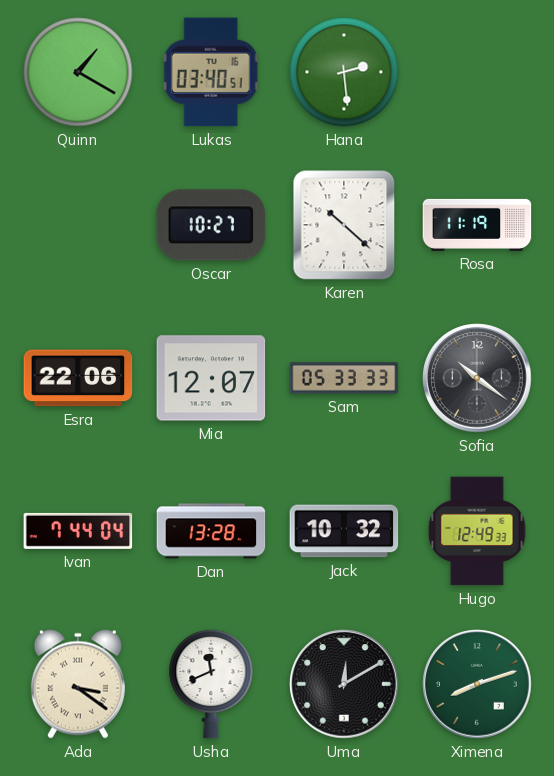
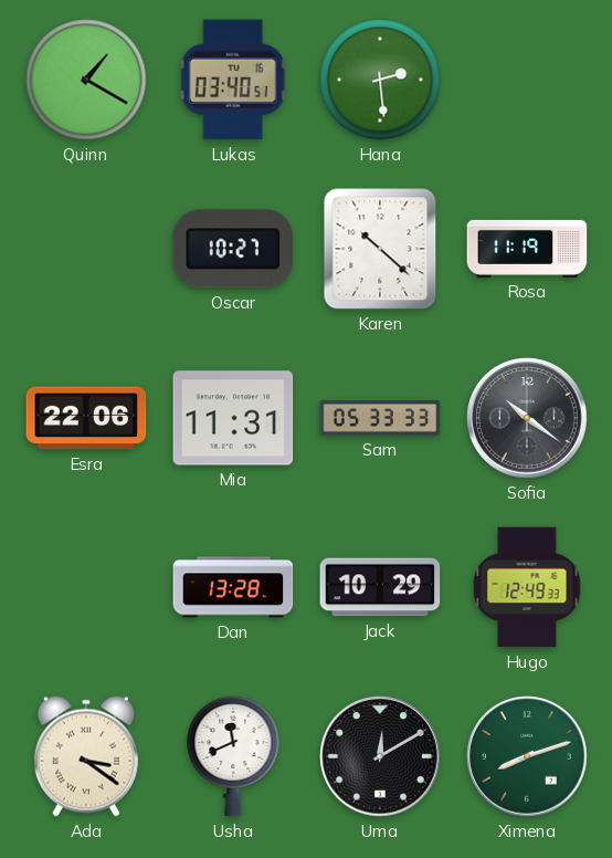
Mia: 12:07 -> 11:31 (233, 418)
Ivan: 7:44 -> none (78, 531)
Jack: 10:32 -> 10:29 (380, 587)
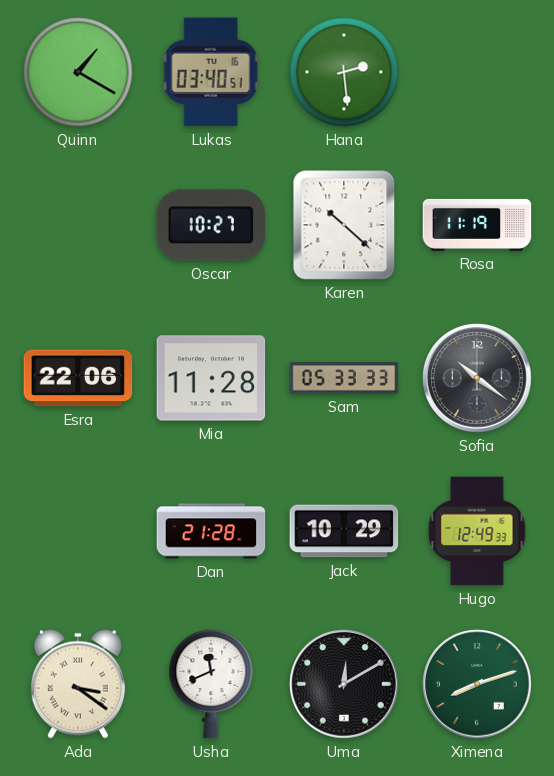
Mia: 11:31 -> 11:28 (211, 378)
Dan: 13:28 -> 21:28 (211, 531)
